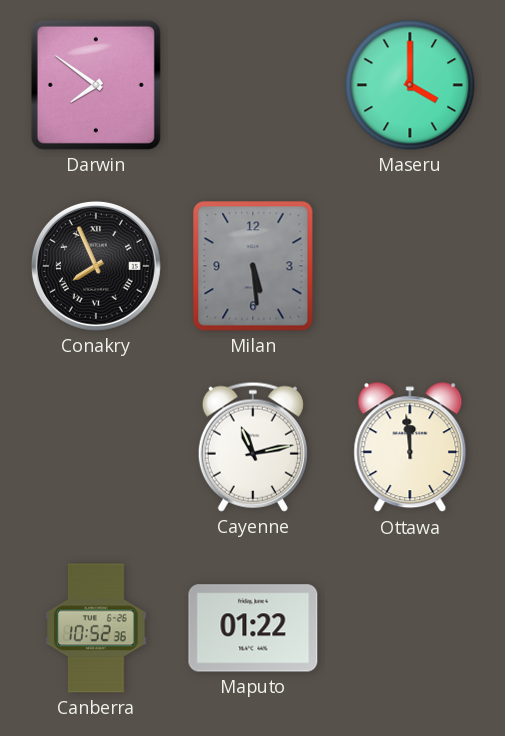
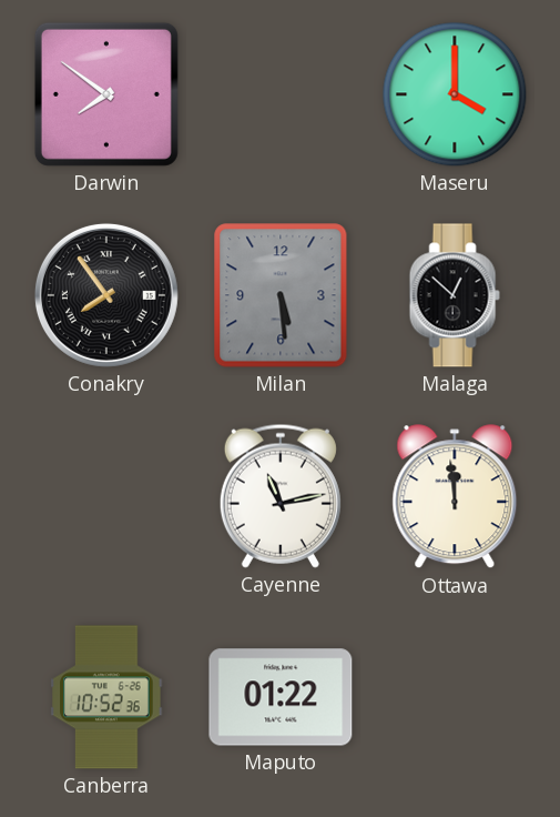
Conakry: 7:56 -> 7:54 (106, 295)
Malaga: none -> 12:52 (455, 295)
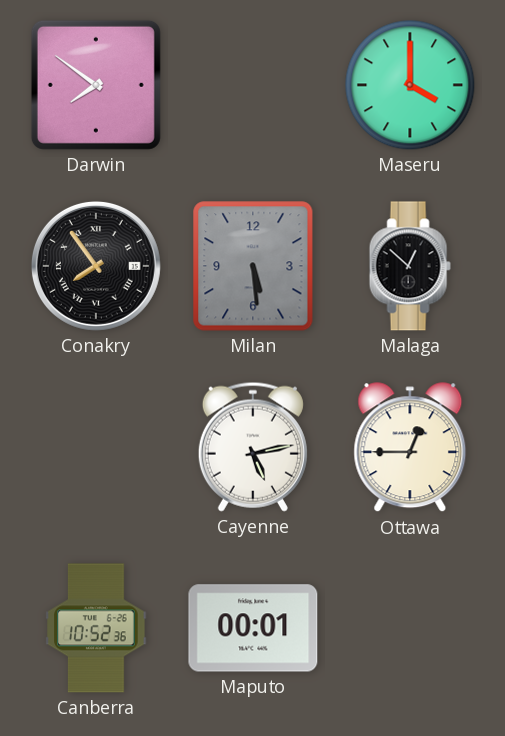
Cayenne: 11:13 -> 5:13 (253, 447)
Ottawa: 11:59 -> 12:45 (410, 448)
Maputo: 01:22 -> 00:01 (253, 628)
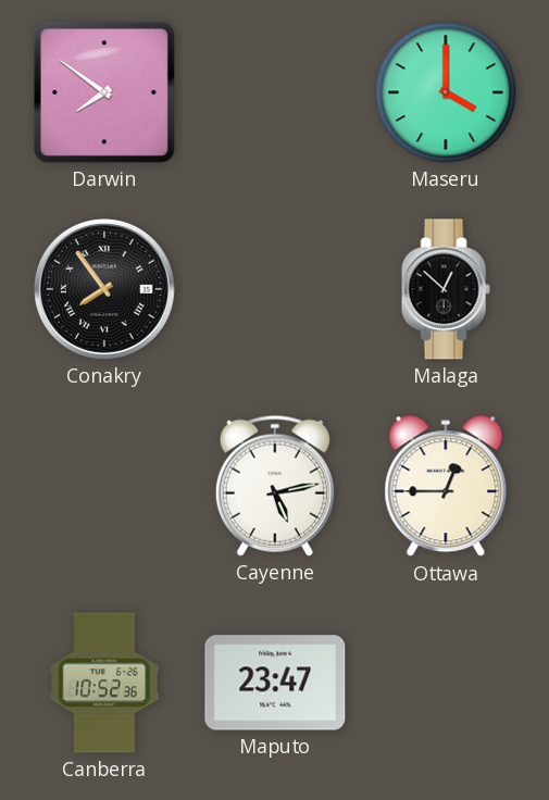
Milan: 5:29 -> none (253, 266)
Maputo: 00:01 -> 23:47 (275, 683)
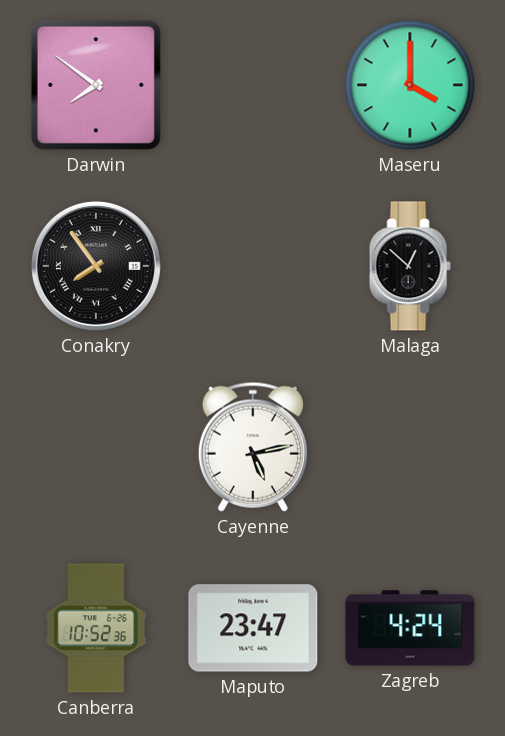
Ottawa: 12:45 -> none (446, 487)
Zagreb: none -> 4:24 (410, 628)
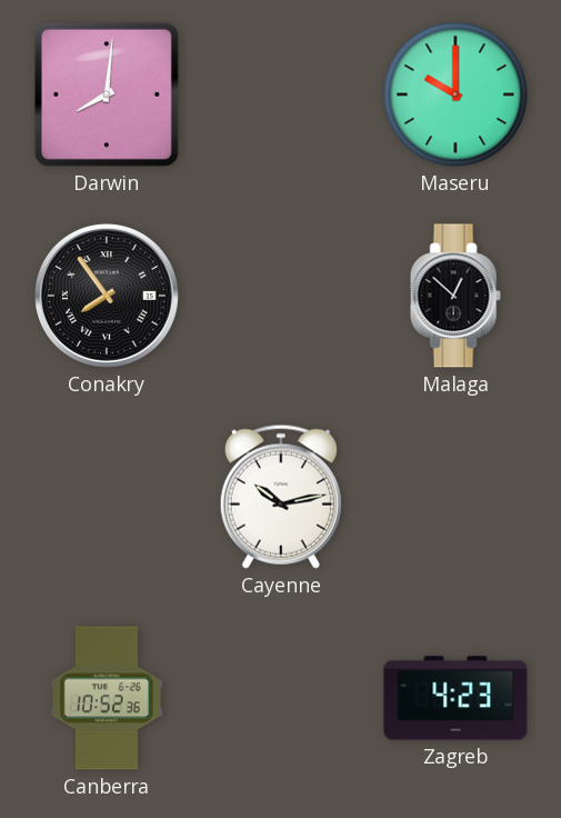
Darwin: 7:51 -> 8:01 (107, 94)
Maseru: 4:00 -> 10:00 (455, 94)
Cayenne: 5:13 -> 10:13 (281, 497)
Maputo: 23:47 -> none (253, 628)
Zagreb: 4:24 -> 4:23 (455, 698)
